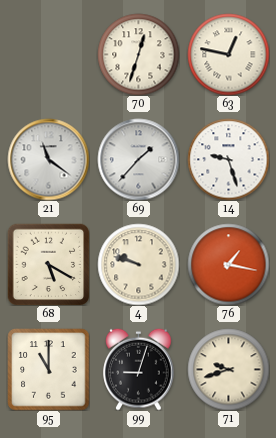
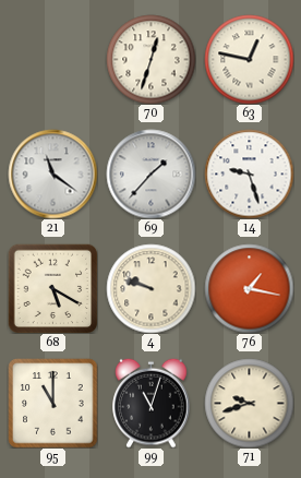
99: 9:03 -> 11:03 (152, 403)
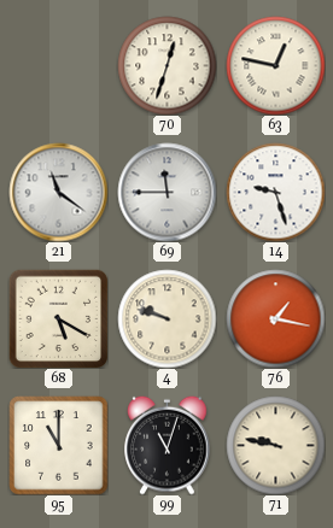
69: 1:37 -> 11:45 (166, 192)
71: 9:42 -> 9:47 (275, 445)
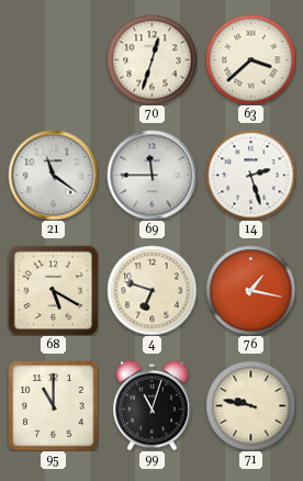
63: 12:47 -> 3:38 (250, 59)
14: 9:27 -> 2:27 (250, 175)
4: 9:48 -> 6:48 (151, 290)
